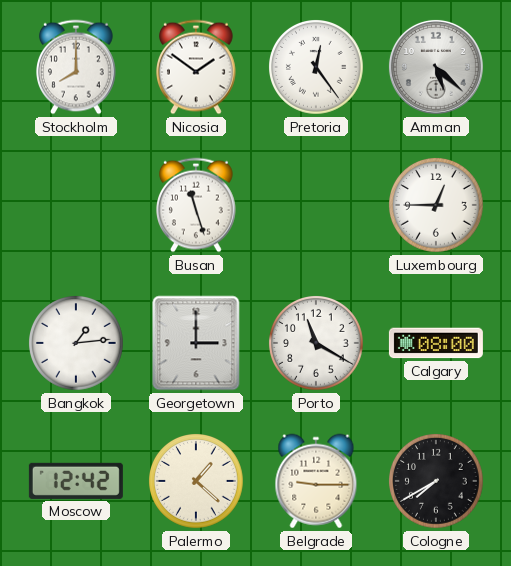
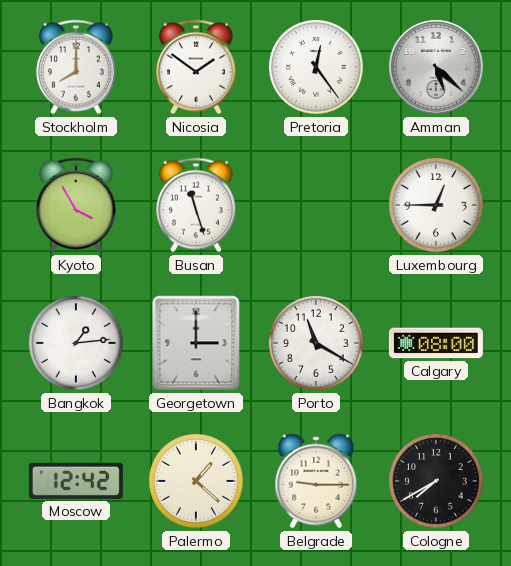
Kyoto: none -> 3:55 (77, 205)
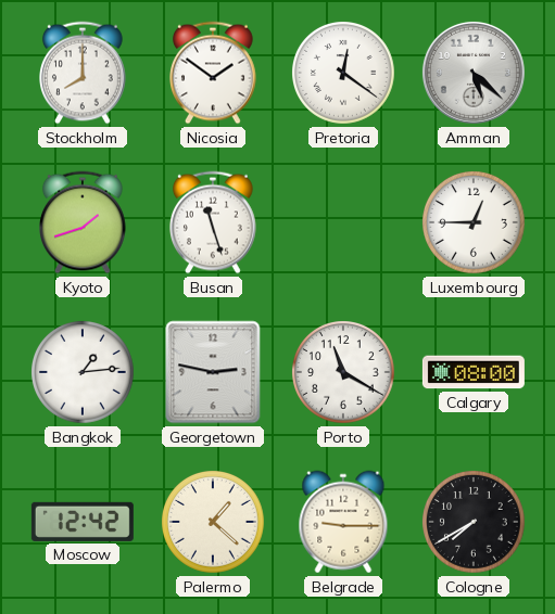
Pretoria: 12:24 -> 12:21 (344, 74)
Kyoto: 3:55 -> 1:42 (84, 222)
Georgetown: 3:00 -> 2:47 (213, 372)
